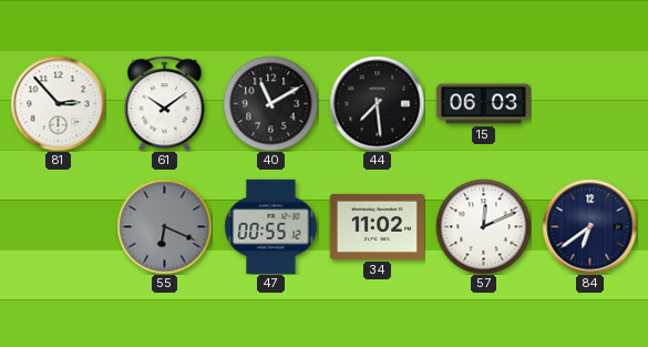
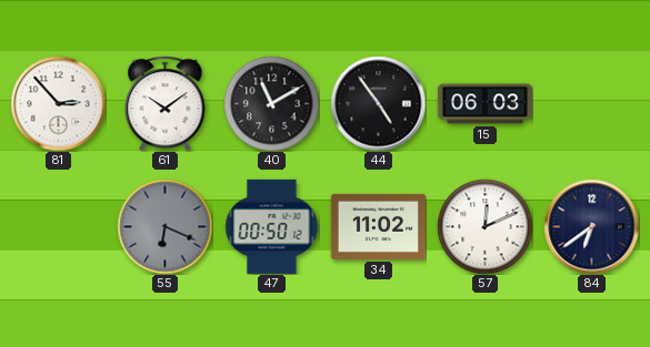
44: 7:29 -> 4:54 (378, 103)
47: 00:55 -> 00:50 (272, 226)
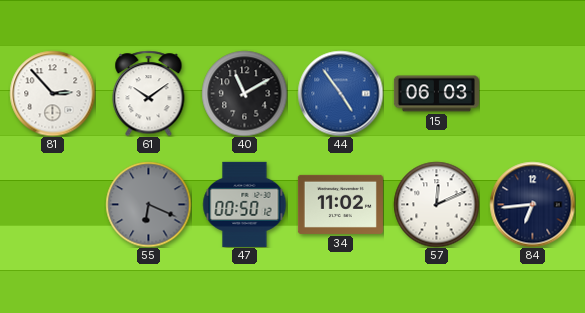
44 dial: black -> blue (340, 93)
84: 6:39 -> 6:44 (532, 204)
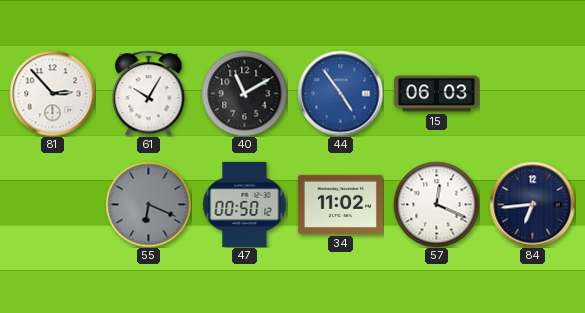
61: 10:09 -> 10:05 (149, 93)
57: 12:11 -> 12:19 (436, 204)
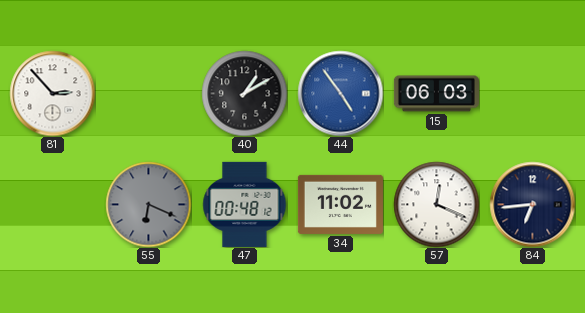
61: 10:05 -> none (149, 93)
40: 11:10 -> 1:10 (244, 93)
47: 00:50 -> 00:48 (245, 204)
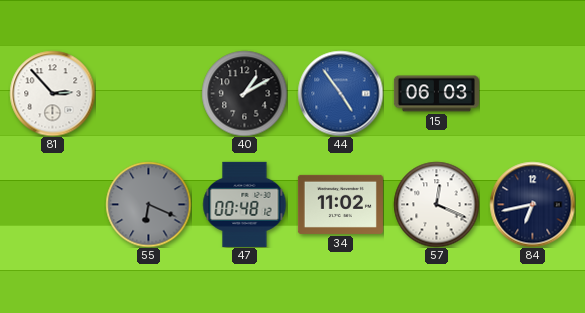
84: 6:44 -> 6:43 (532, 204)
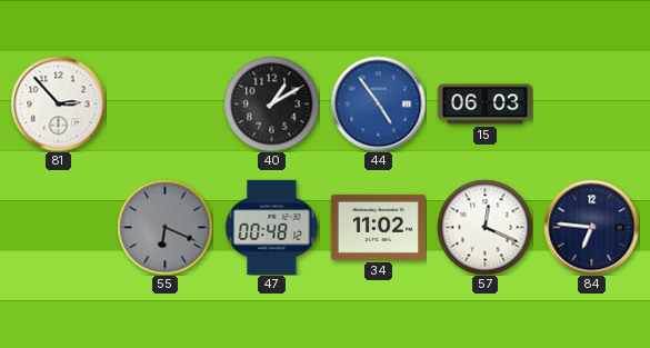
84: 6:43 -> 6:46 (591, 227)
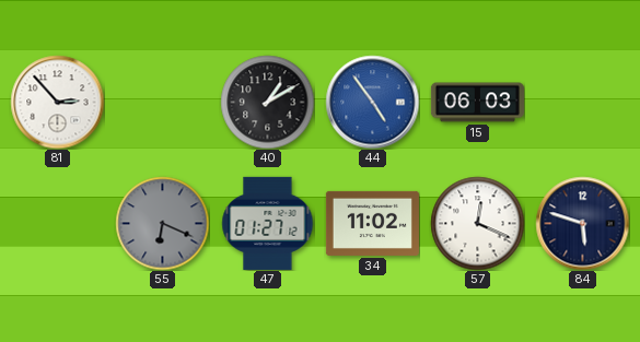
47: 00:48 -> 01:27 (268, 223)
84: 6:46 -> 5:48 (582, 223)
